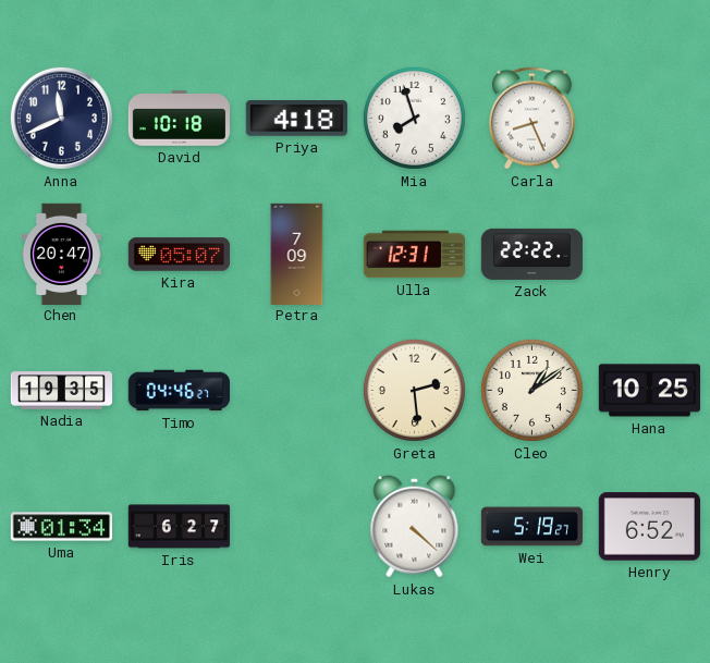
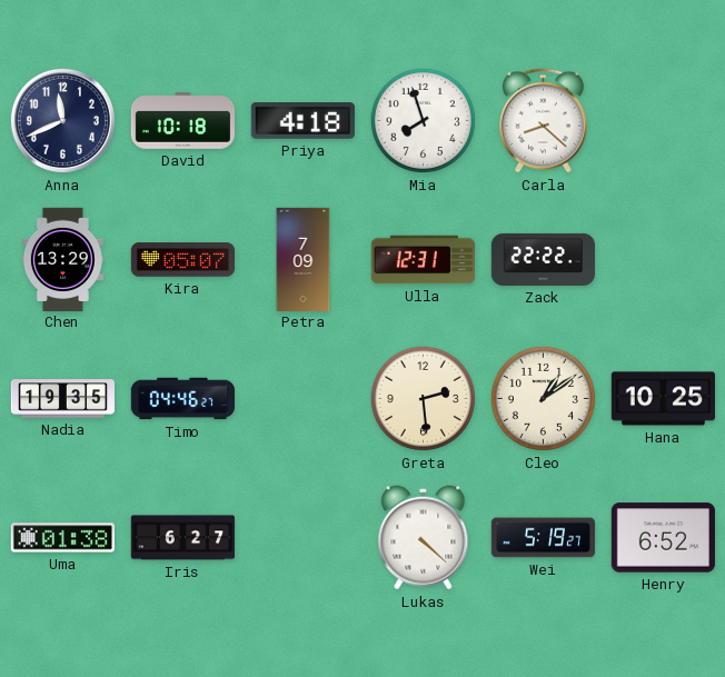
Carla: 8:26 -> 8:22 (544, 121)
Chen: 20:47 -> 13:29 (62, 259)
Uma: 01:34 -> 01:38 (62, 538)
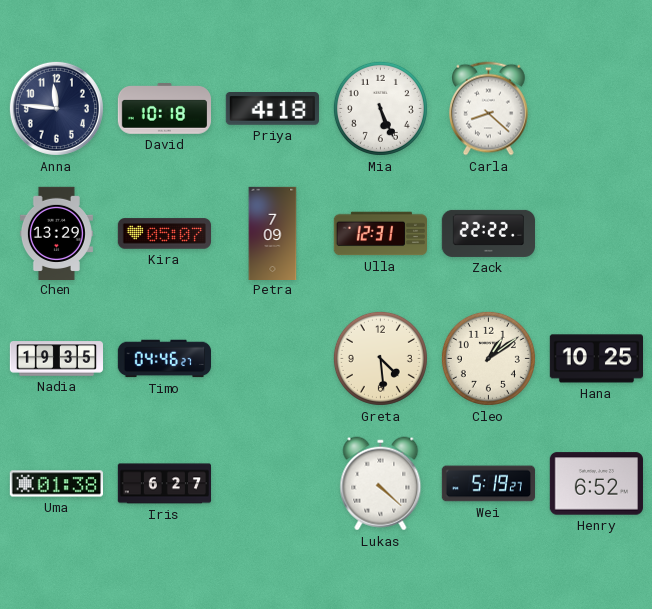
Anna: 11:41 -> 11:46 (56, 108)
Mia: 7:57 -> 5:26 (380, 108)
Greta: 2:29 -> 4:29 (380, 358)
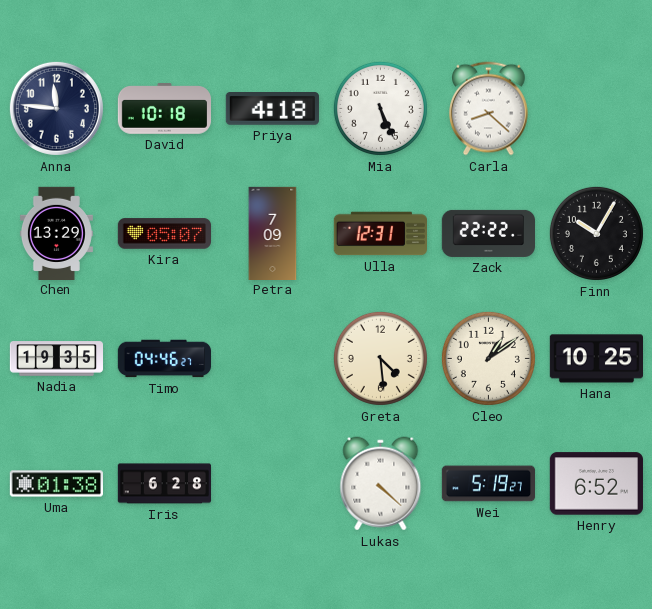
Finn: none -> 10:05 (596, 233)
Iris: 6:27 -> 6:28 (164, 484)
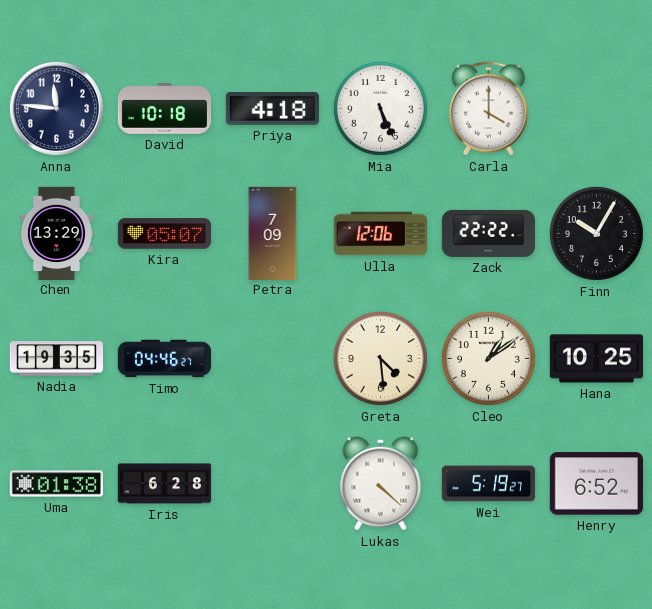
Carla: 8:22 -> 4:00 (489, 109)
Ulla: 12:31 -> 12:06 (380, 234)
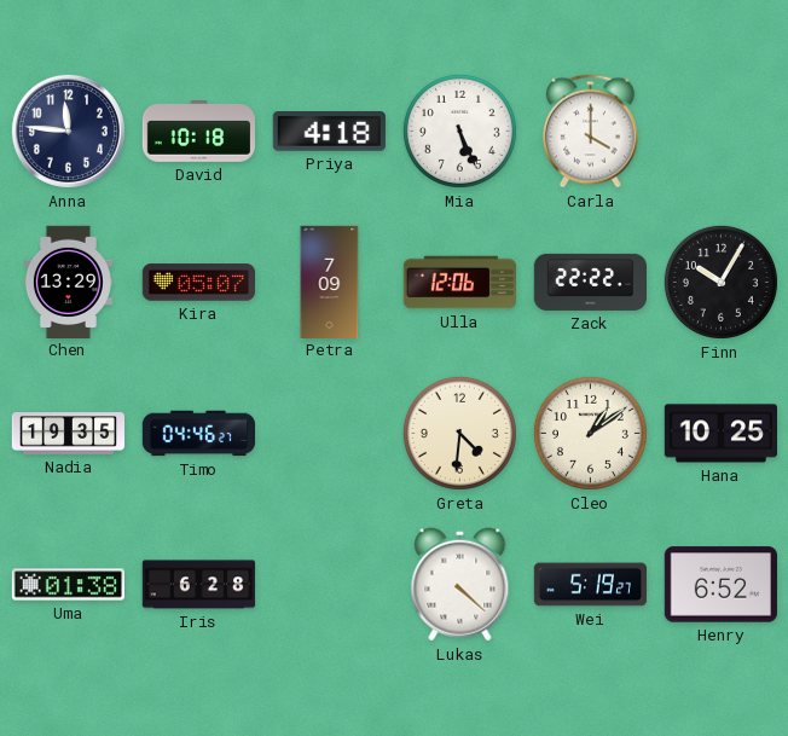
Greta: 4:29 -> 4:31 (459, 433)
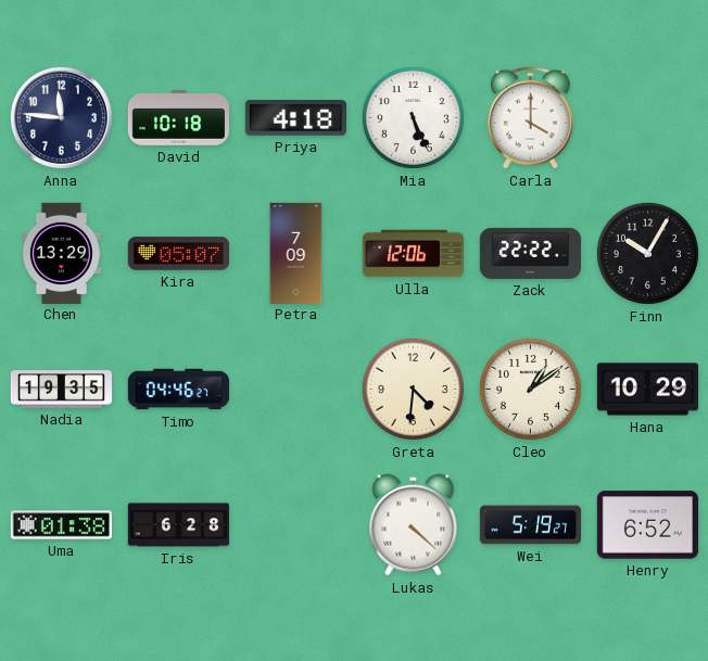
Hana: 10:25 -> 10:29 (647, 390)
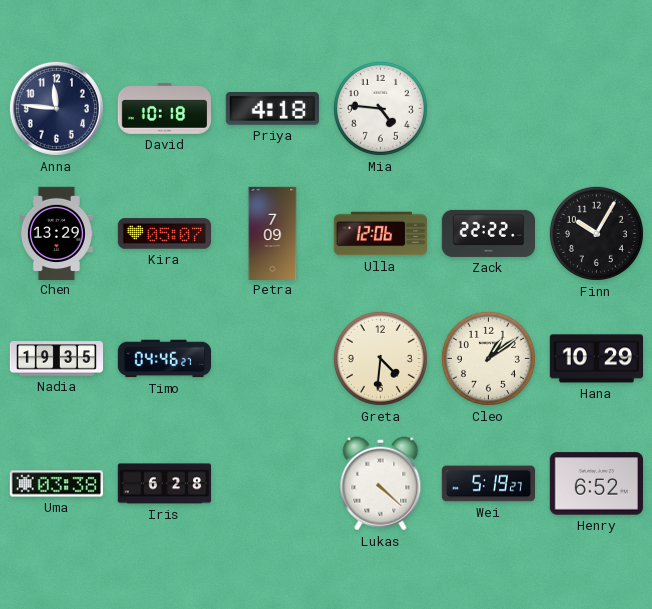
Mia: 5:26 -> 4:46 (380, 108)
Carla: 4:00 -> none (531, 118)
Uma: 01:38 -> 03:38 (56, 484)
